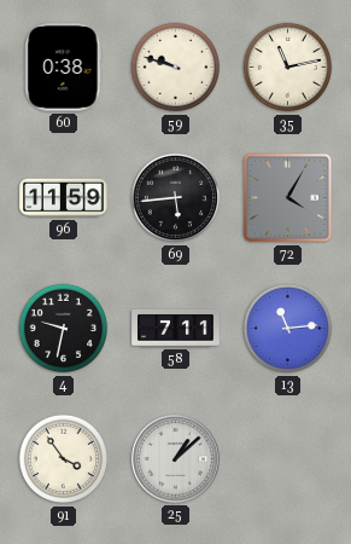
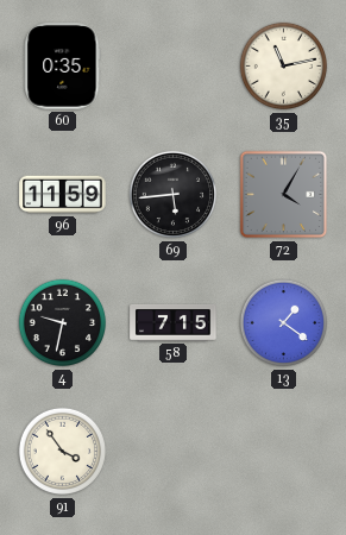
60: 0:38 -> 0:35 (63, 67)
59: 9:48 -> none (176, 68)
58: 7:11 -> 7:15 (174, 322)
13: 11:14 -> 1:21 (284, 323)
25: 1:08 -> none (176, 459)
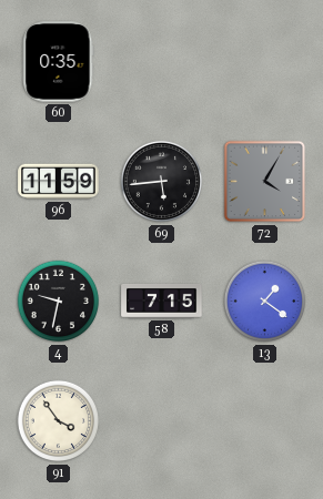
35: 11:13 -> none (284, 67)
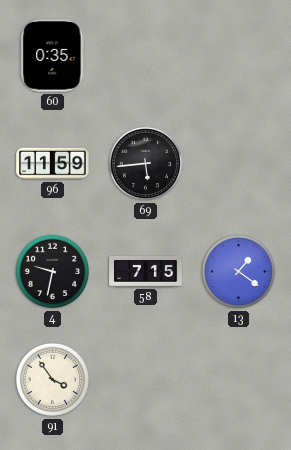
72: 4:05 -> none (265, 182)
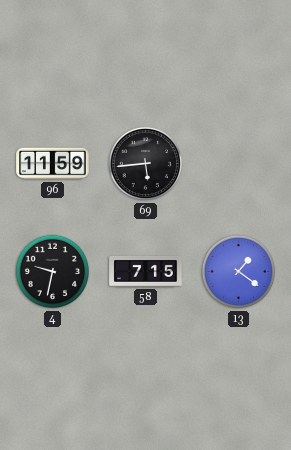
60: 0:35 -> none (53, 56)
91: 3:54 -> none (53, 380)
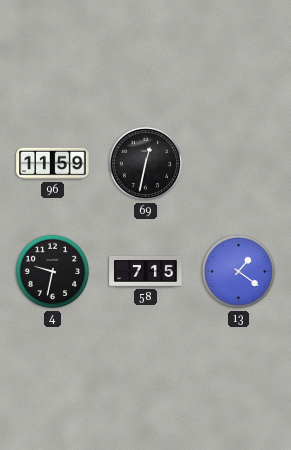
69: 5:44 -> 12:32 (146, 164)
